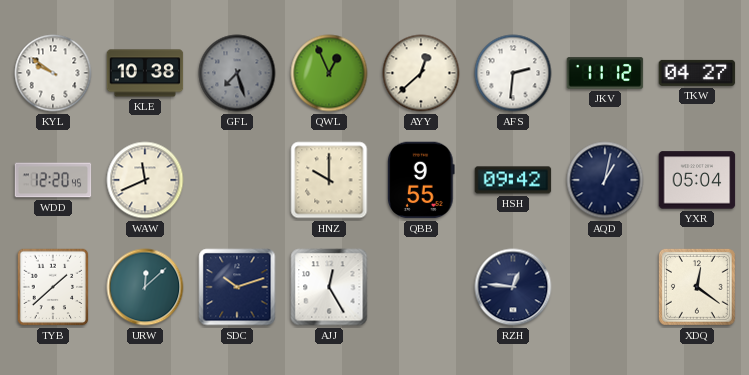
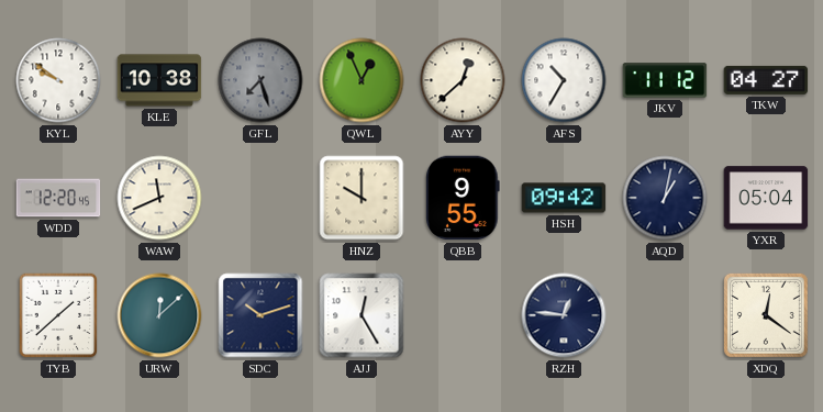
AFS: 2:31 -> 10:35 (564, 80)
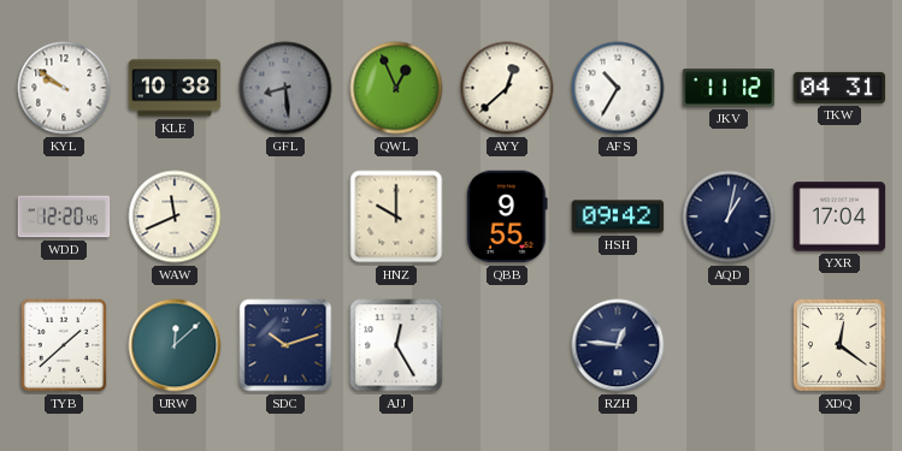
GFL: 7:27 -> 8:29 (285, 88)
TKW: 04:27 -> 04:31 (839, 88)
YXR: 05:04 -> 17:04 (839, 216)
